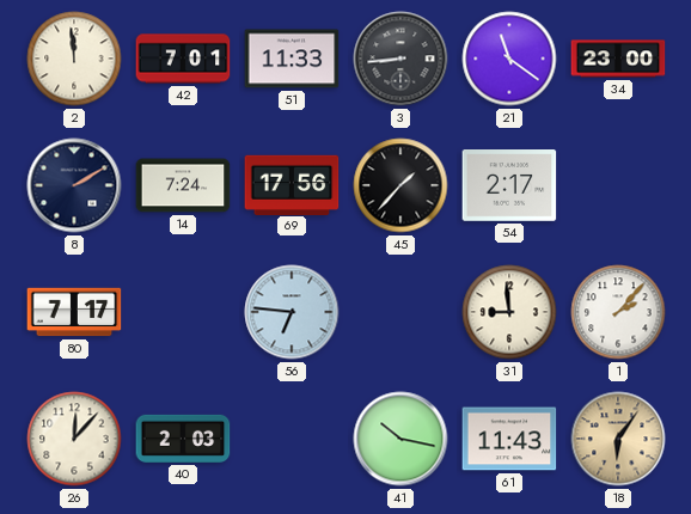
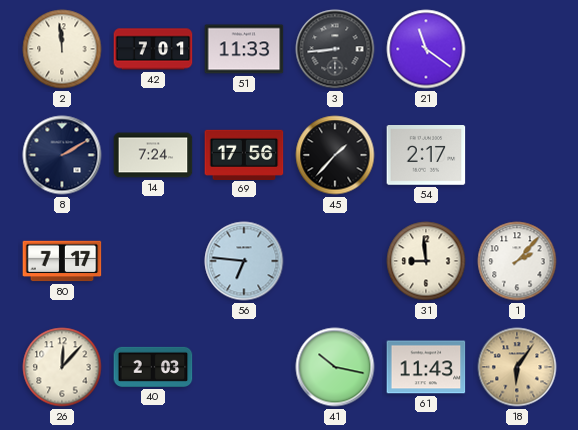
34: 23:00 -> none (618, 59)
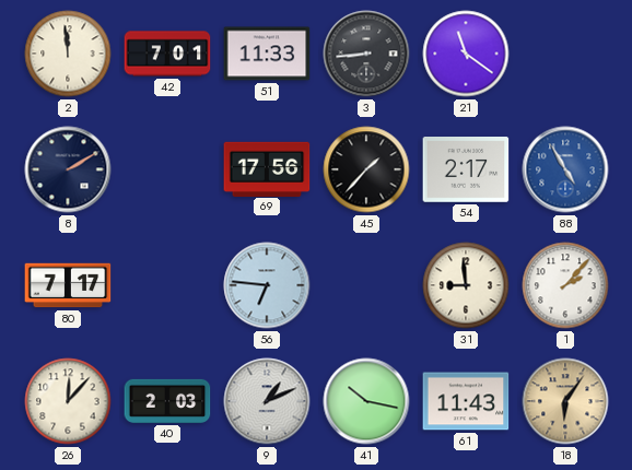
14: 7:24 -> none (153, 155)
88: none -> 4:55 (565, 169)
9: none -> 1:11 (267, 401)
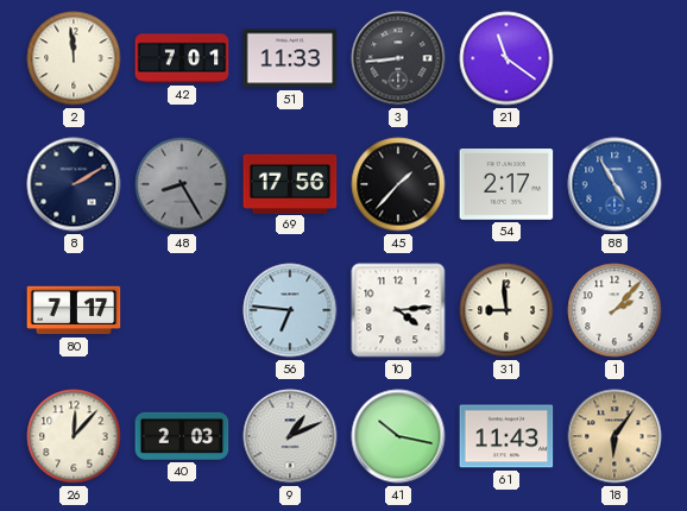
48: none -> 8:25 (182, 184)
10: none -> 4:14 (398, 310)
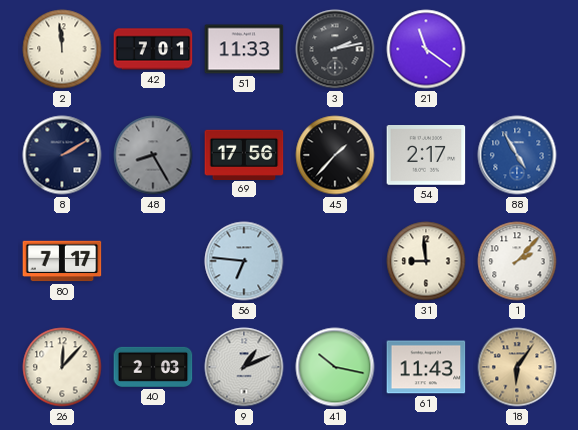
3: 8:44 -> 2:13 (335, 49)
10: 4:14 -> none (398, 310)
